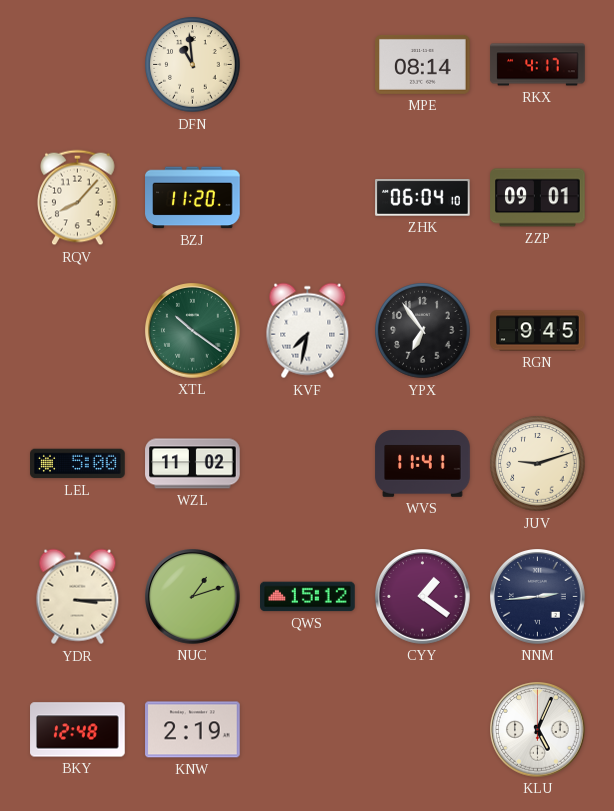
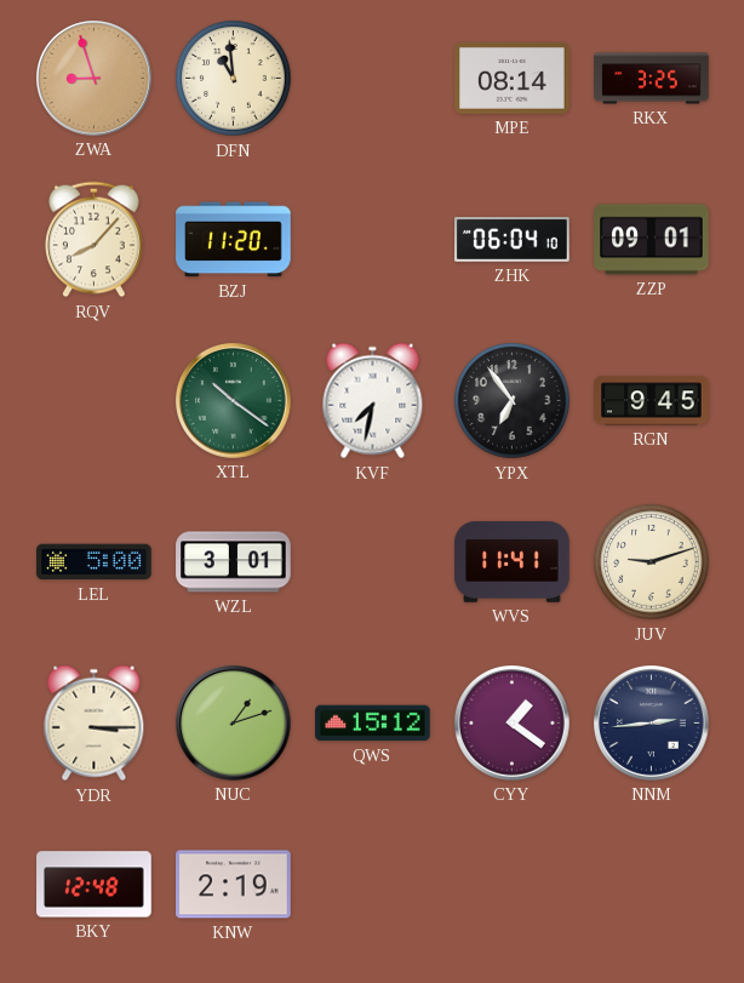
ZWA: none -> 8:57 (95, 79)
RKX: 4:17 -> 3:25 (652, 79)
WZL: 11:02 -> 3:01 (234, 562)
KLU: 5:04 -> none (538, 730)
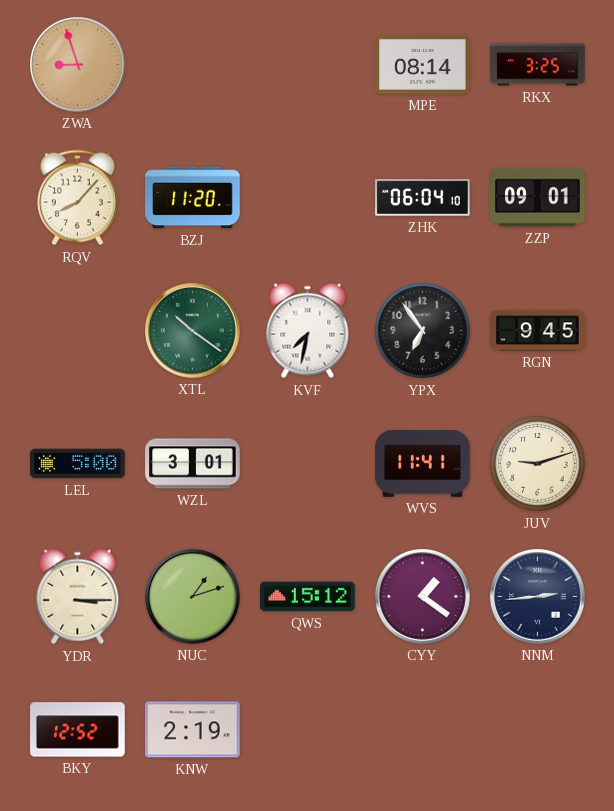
DFN: 10:59 -> none (234, 79)
BKY: 12:48 -> 12:52 (78, 730)
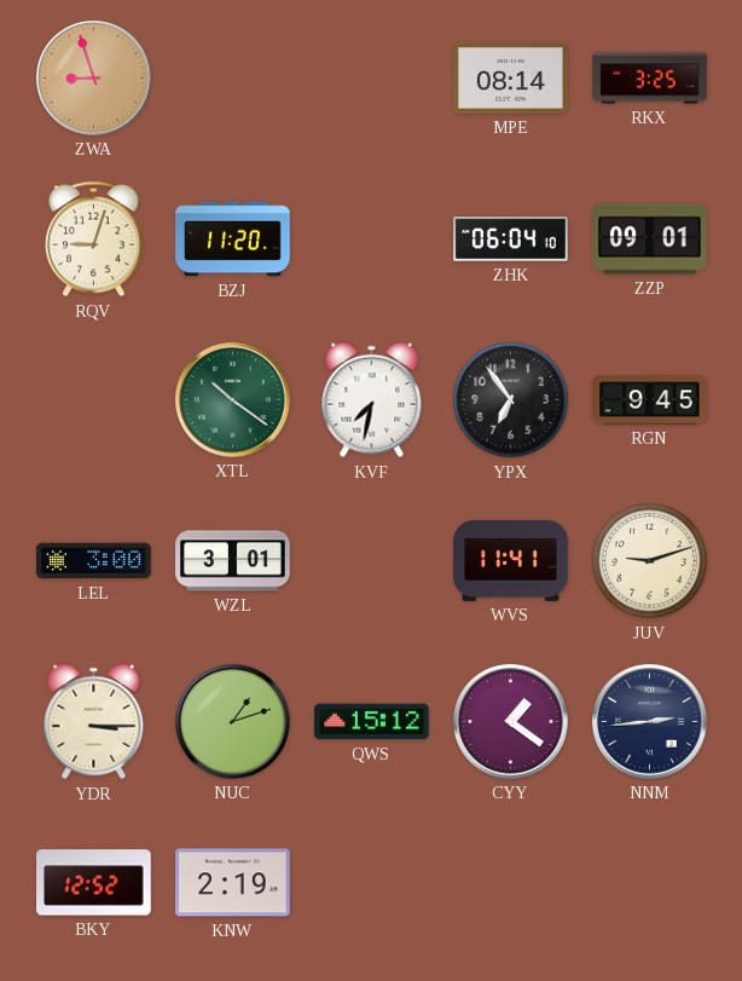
RQV: 8:07 -> 9:03 (94, 240)
LEL: 5:00 -> 3:00 (94, 561)
